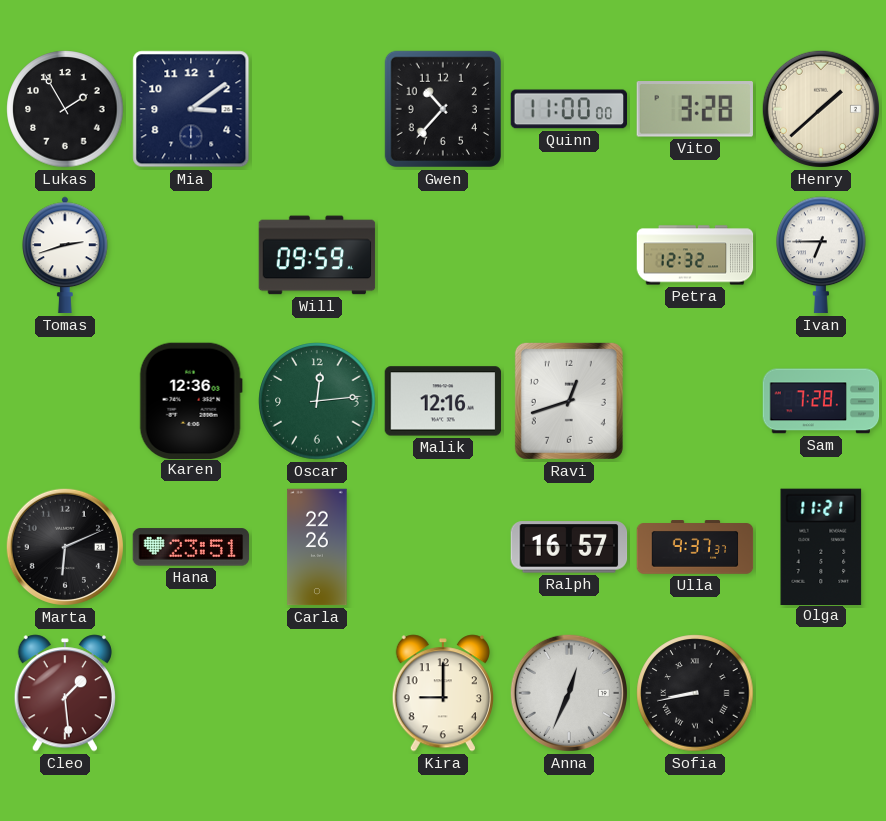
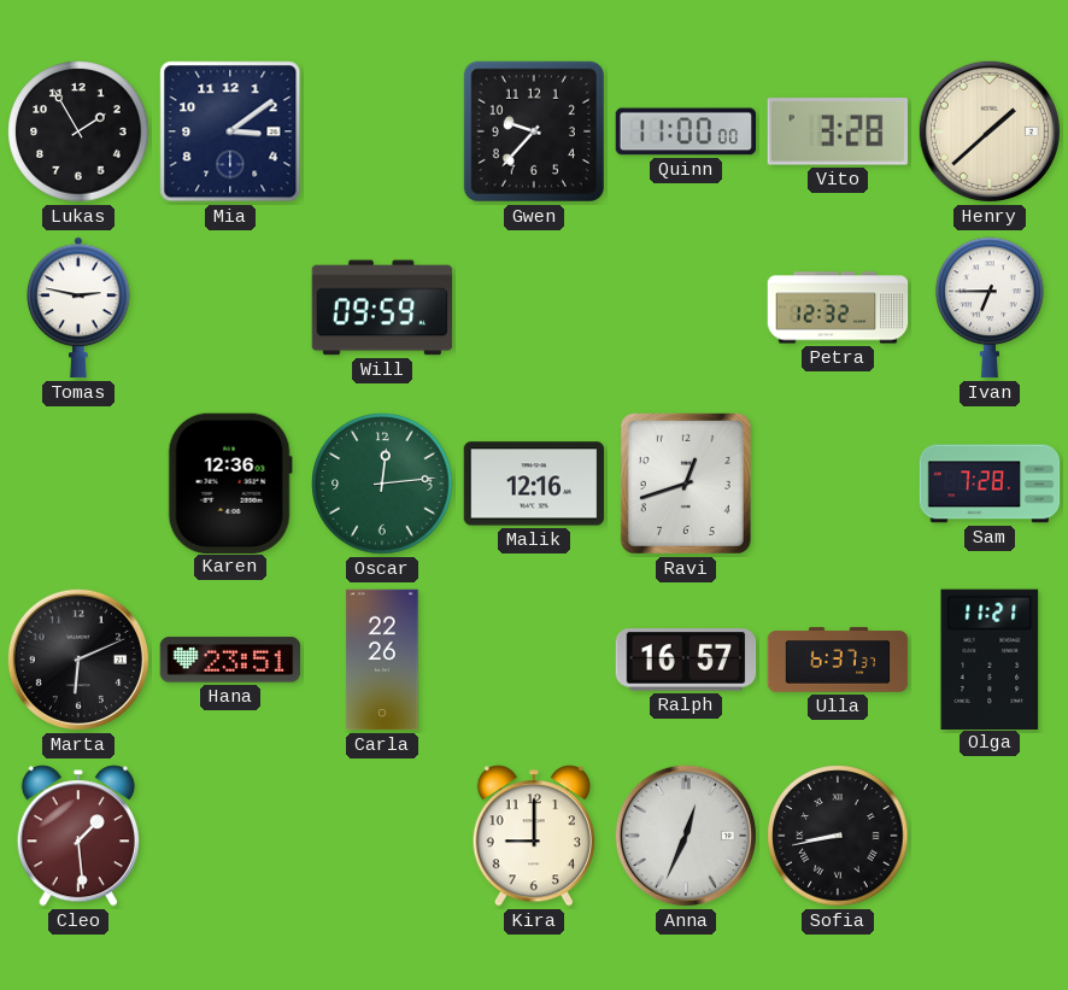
Gwen: 10:37 -> 9:37 (534, 131)
Tomas: 2:42 -> 2:47 (80, 307)
Ulla: 9:37 -> 6:37 (838, 660)
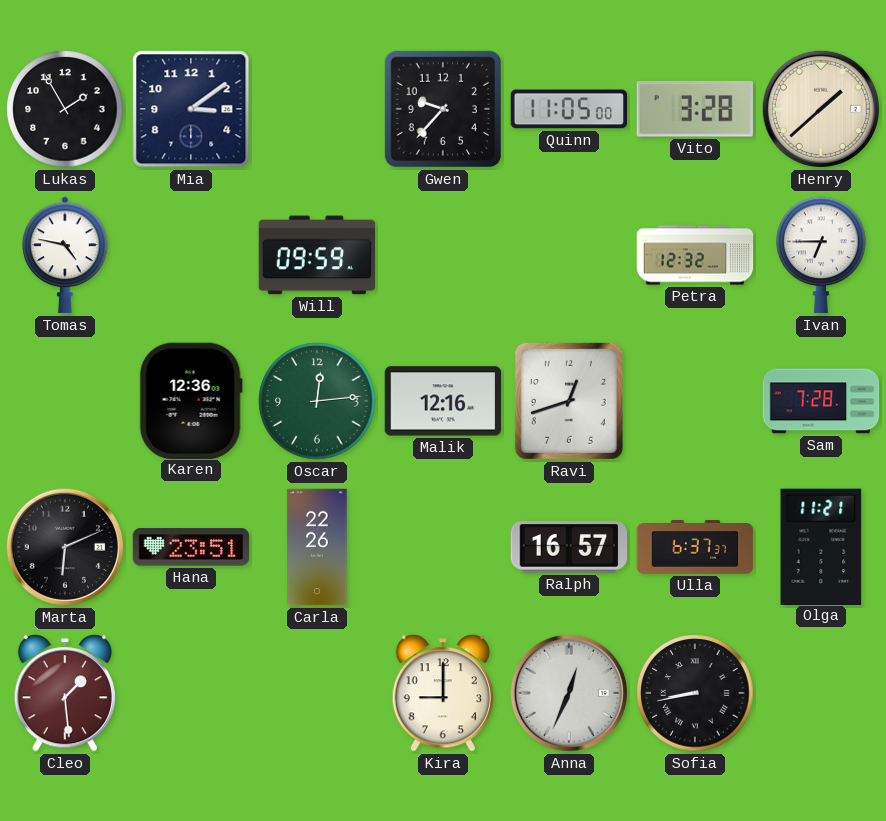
Quinn: 11:00 -> 11:05 (569, 109)
Tomas: 2:47 -> 4:47 (66, 255)
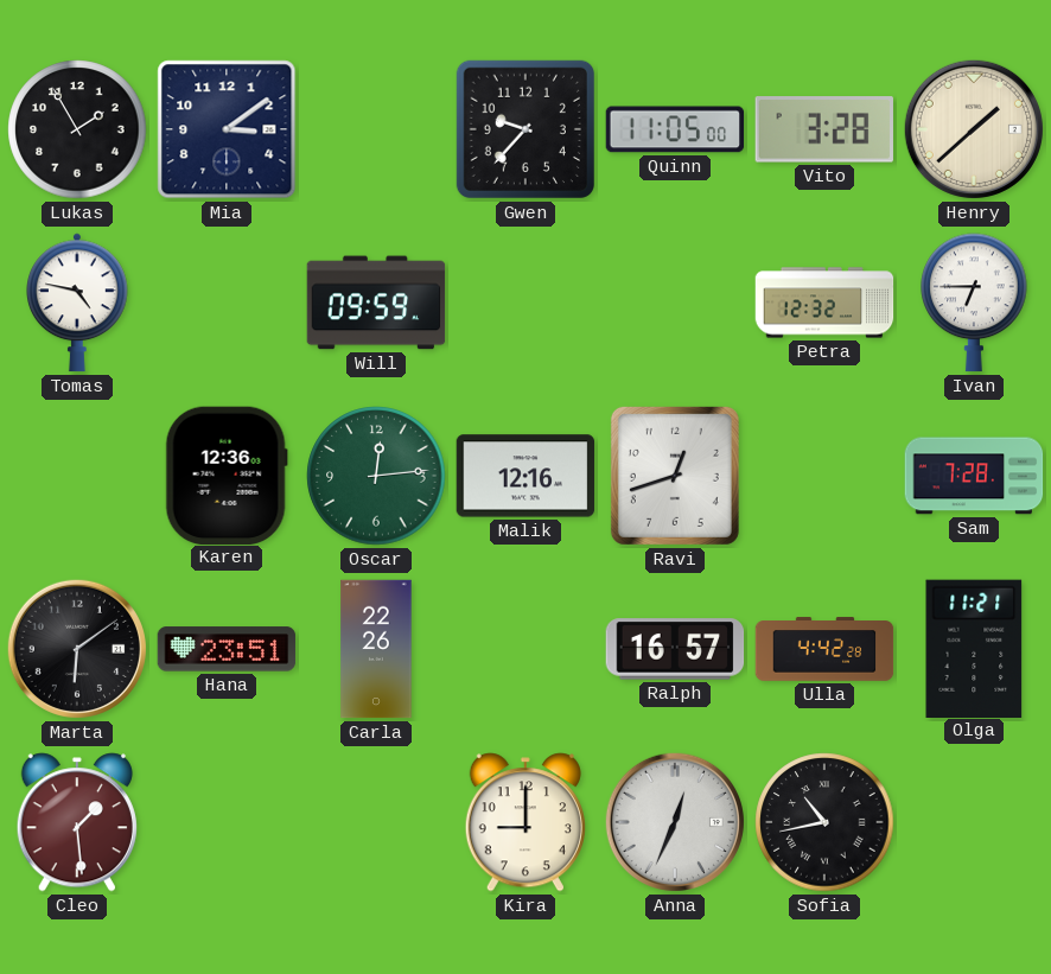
Marta: 6:11 -> 6:09 (77, 649)
Ulla: 6:37 -> 4:42 (824, 649)
Sofia: 8:43 -> 10:43 (824, 822)
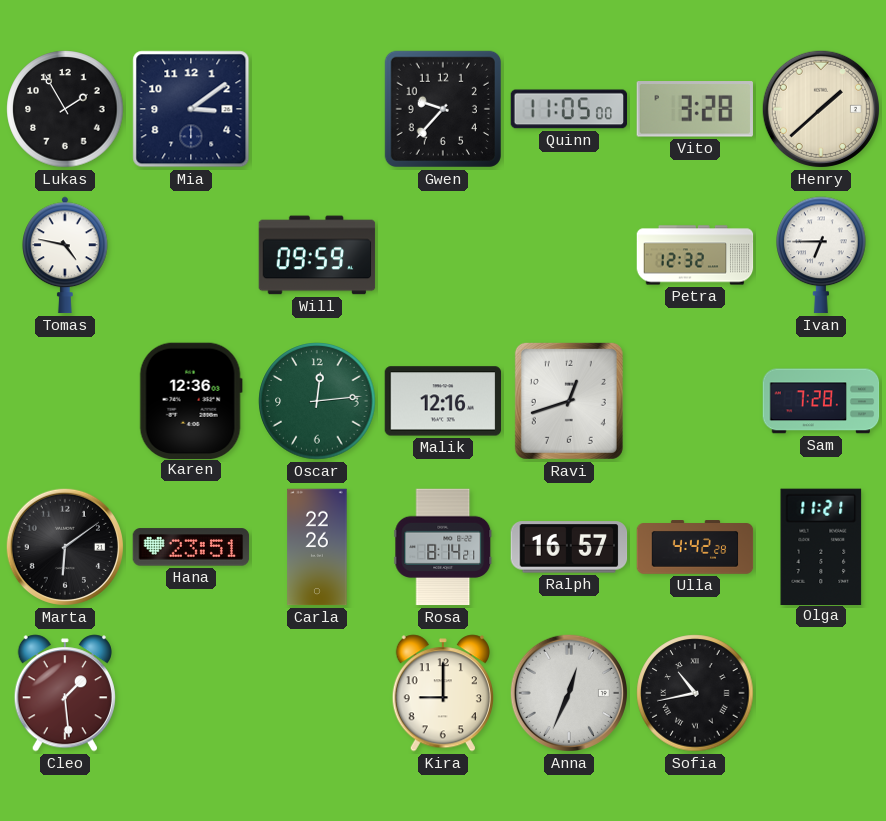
Rosa: none -> 8:14 (443, 547)
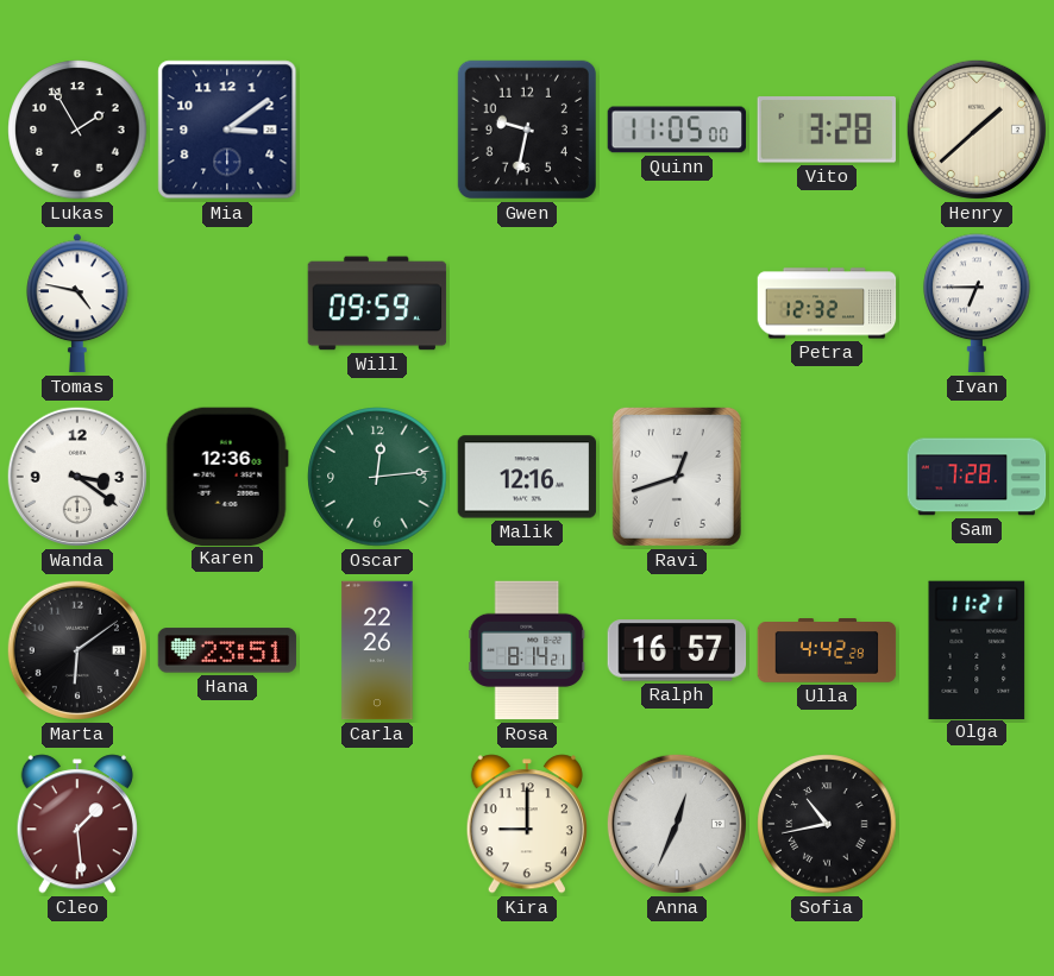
Gwen: 9:37 -> 9:32 (527, 130)
Wanda: none -> 3:21 (77, 477)
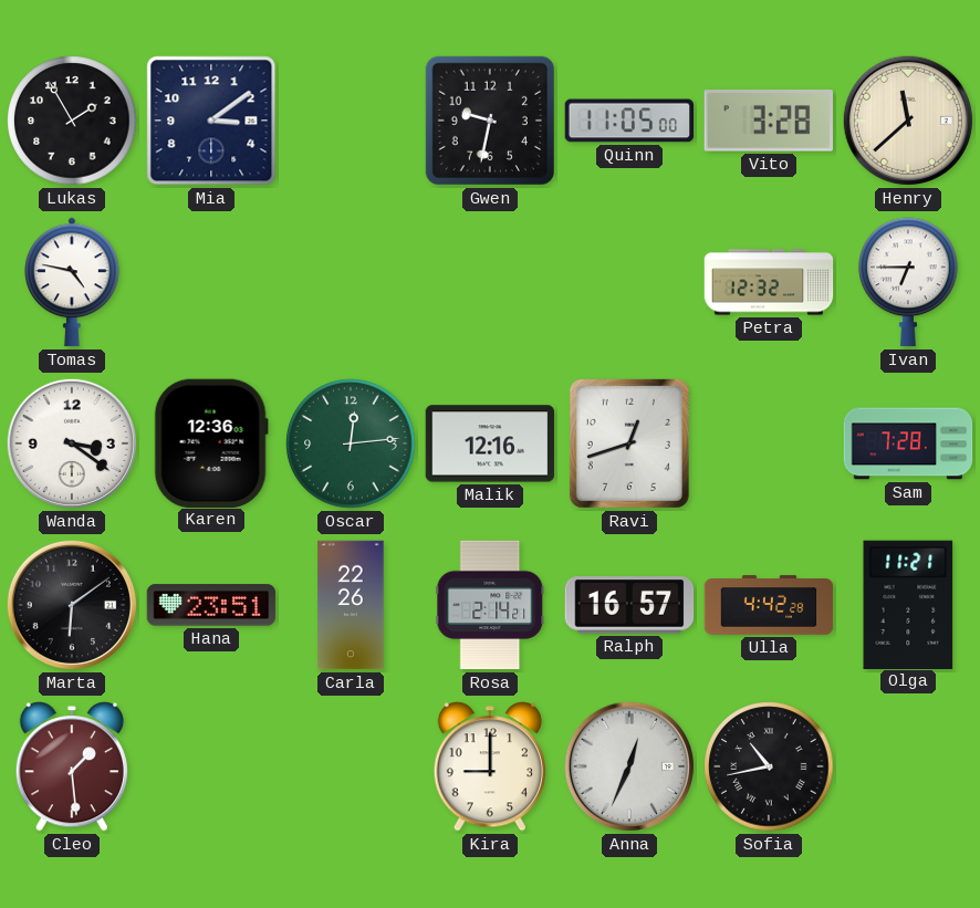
Henry: 1:38 -> 11:38 (908, 121)
Will: 09:59 -> none (377, 303)
Rosa: 8:14 -> 2:14 (490, 605)
